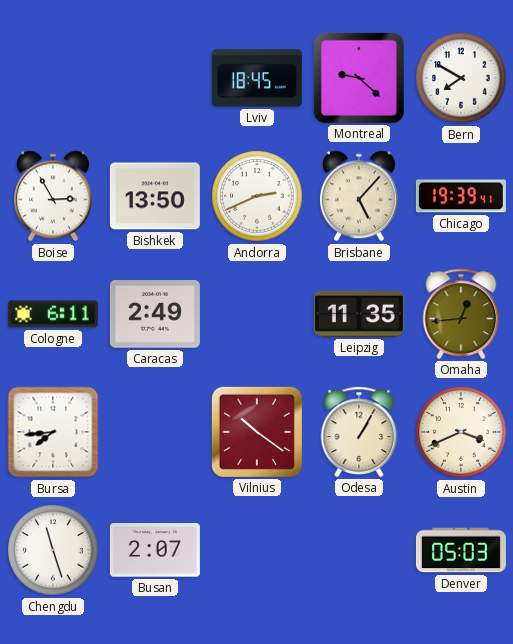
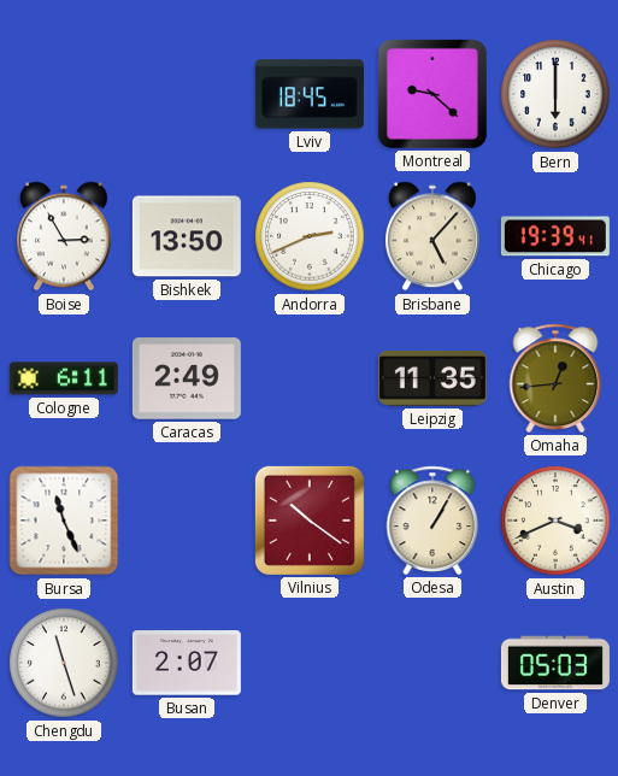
Bern: 7:50 -> 6:00 (555, 94)
Bursa: 7:44 -> 11:26 (64, 521)
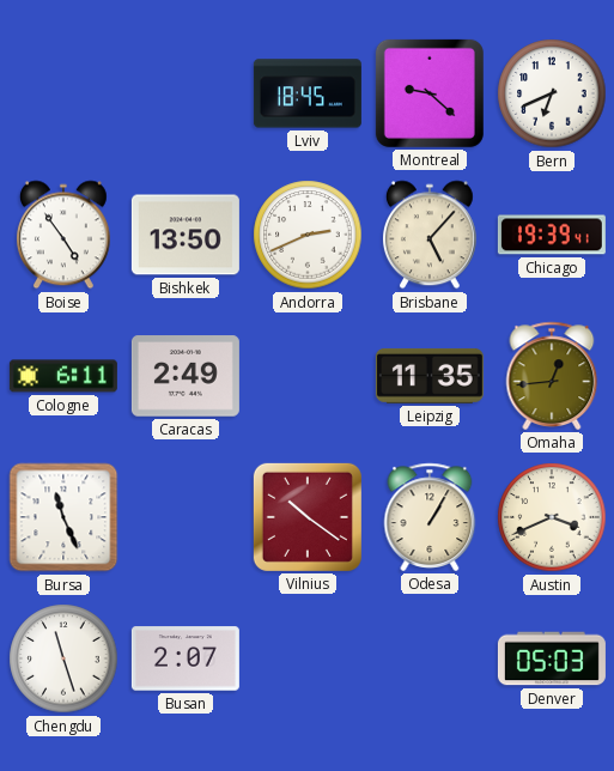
Bern: 6:00 -> 6:41 (552, 93)
Boise: 2:55 -> 4:54 (63, 235)
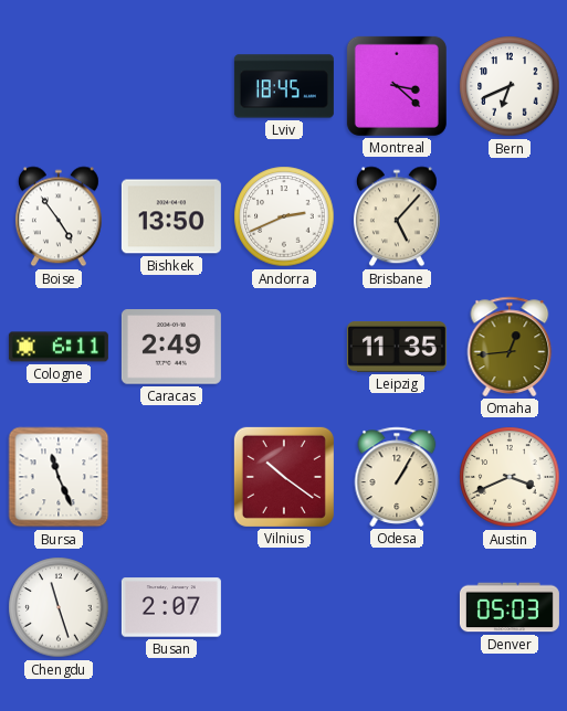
Montreal: 9:22 -> 3:22 (397, 86)
Chicago: 19:39 -> none (552, 235)
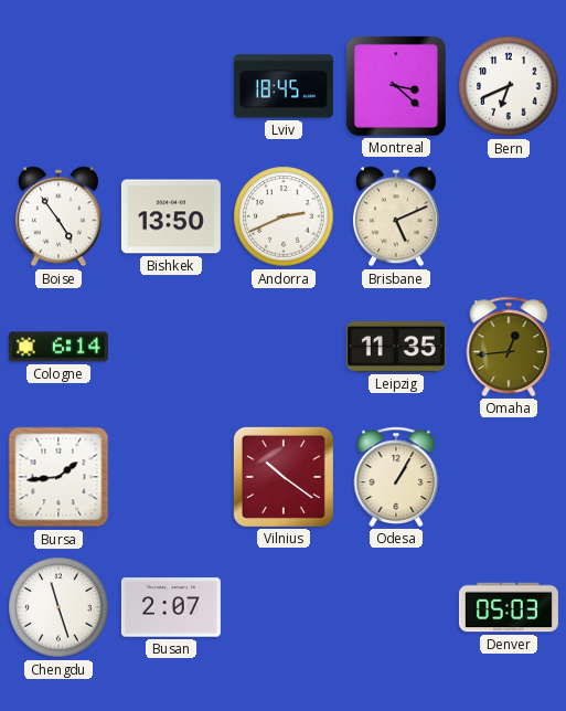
Brisbane: 5:07 -> 5:11 (396, 216)
Cologne: 6:11 -> 6:14 (58, 347)
Caracas: 2:49 -> none (171, 347)
Bursa: 11:26 -> 1:44 (58, 477)
Austin: 3:41 -> none (510, 477)
